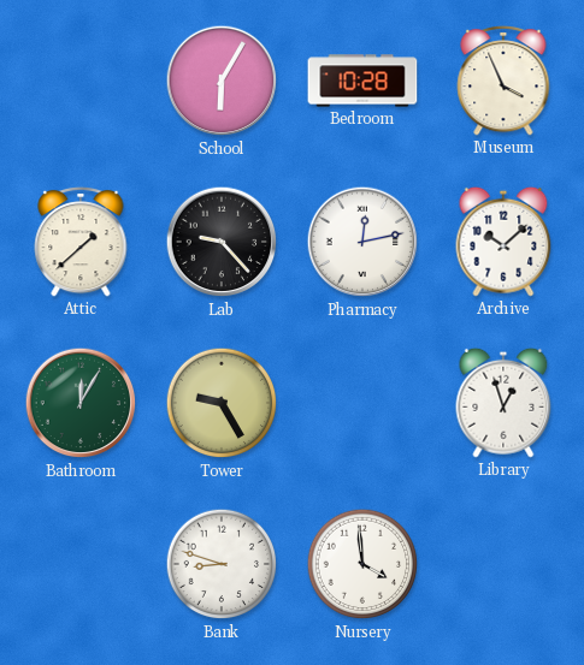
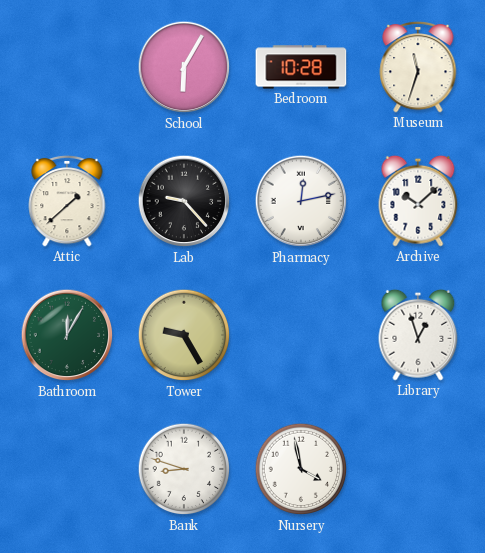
Museum: 3:56 -> 11:33 (418, 67)
Nursery: 3:59 -> 3:58 (301, 469)
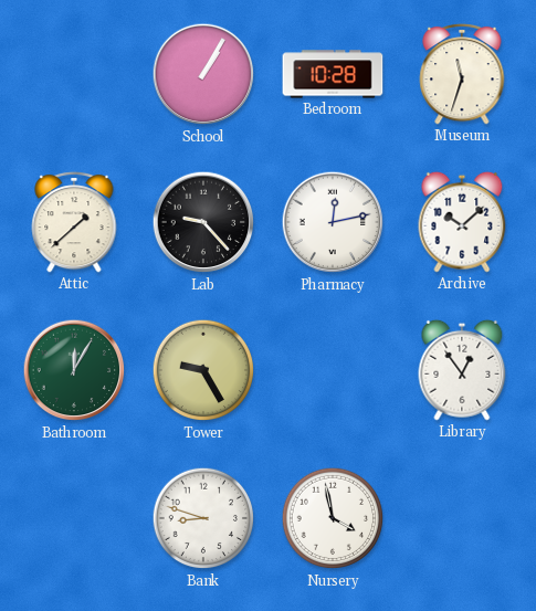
School: 6:05 -> 1:05 (203, 74)
Library: 12:57 -> 12:54 (462, 370)
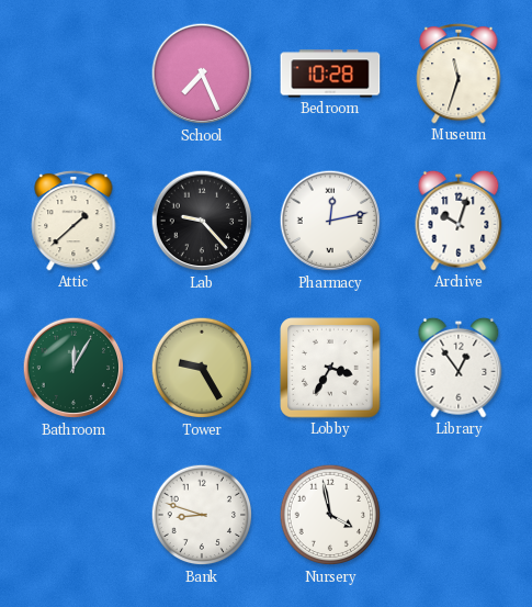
School: 1:05 -> 7:26 (202, 74)
Archive: 10:08 -> 10:03 (459, 221)
Lobby: none -> 3:35 (330, 368)
